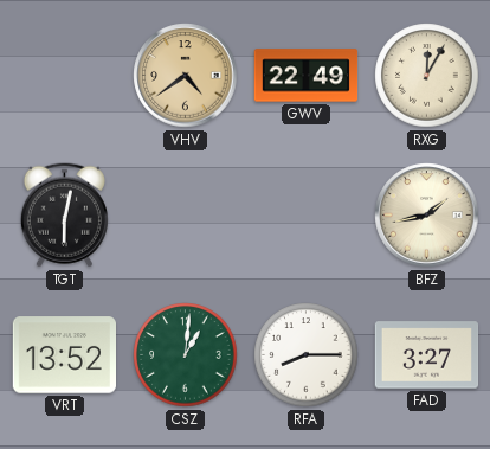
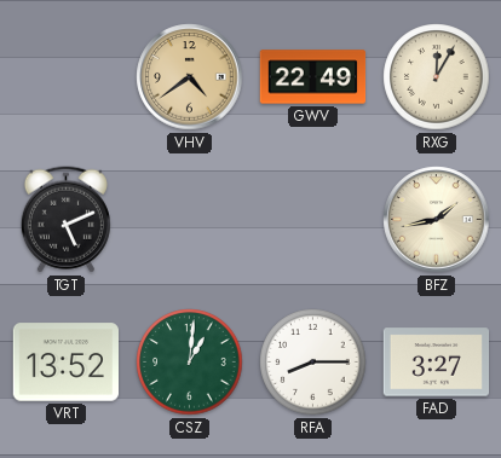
TGT: 6:02 -> 5:11 (65, 220)
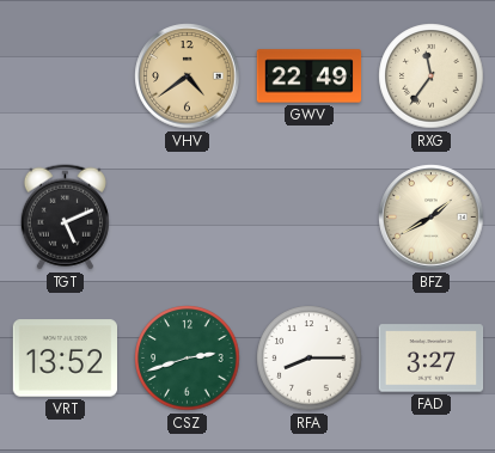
RXG: 12:05 -> 11:36 (432, 76)
BFZ: 1:43 -> 1:40 (432, 218)
CSZ: 1:01 -> 2:42 (188, 359)
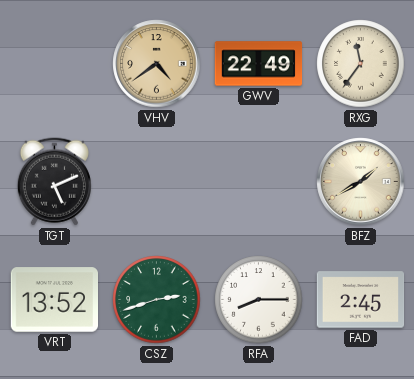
FAD: 3:27 -> 2:45 (361, 300)
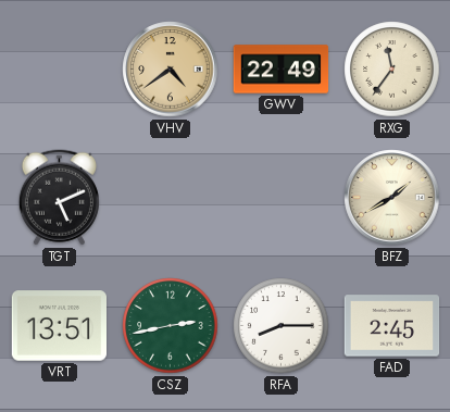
VRT: 13:52 -> 13:51 (60, 326)
CSZ: 2:42 -> 2:43 (171, 326)
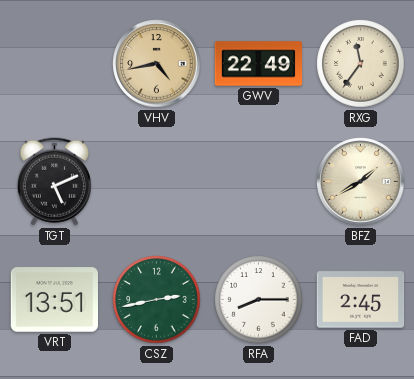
VHV: 4:39 -> 4:43 (157, 64)
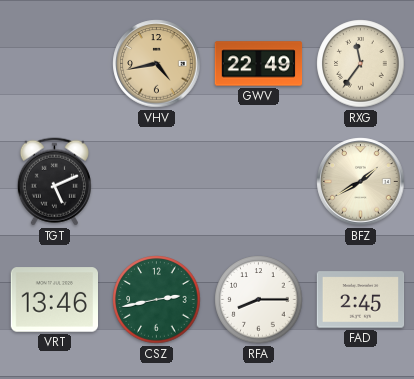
VRT: 13:51 -> 13:46 (55, 300)
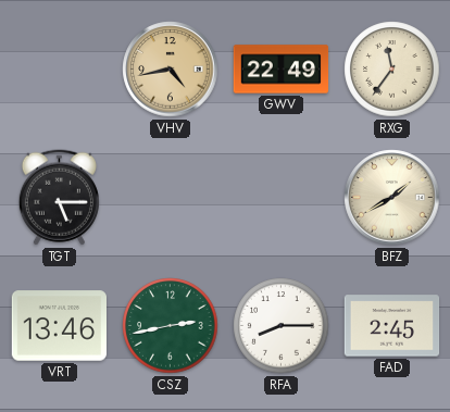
TGT: 5:11 -> 5:15 (59, 198)
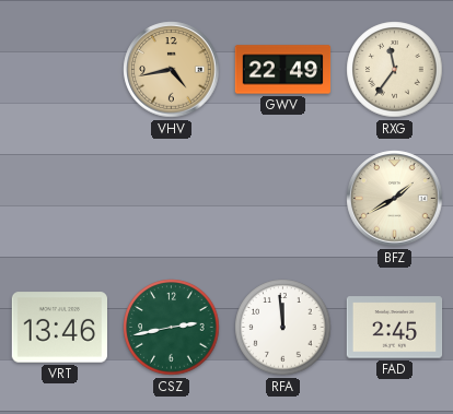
TGT: 5:15 -> none (59, 198)
RFA: 8:15 -> 11:59 (283, 328)
